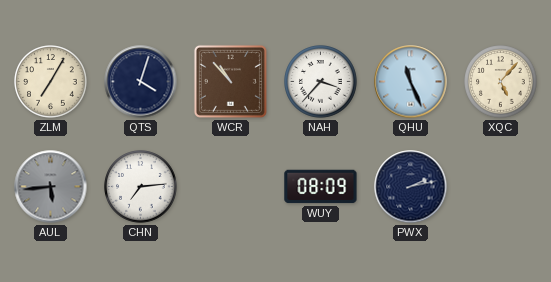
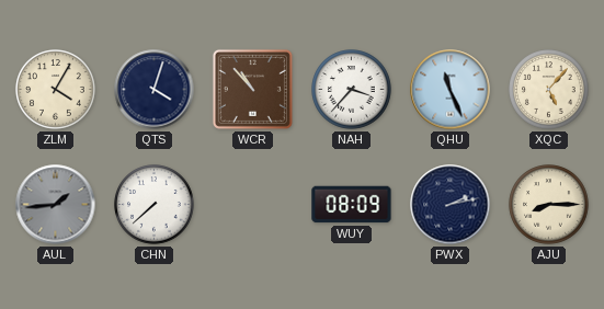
ZLM: 7:05 -> 4:05 (56, 90)
AUL: 5:44 -> 1:44 (56, 205)
CHN: 7:14 -> 7:38 (155, 205)
AJU: none -> 8:15 (549, 205)
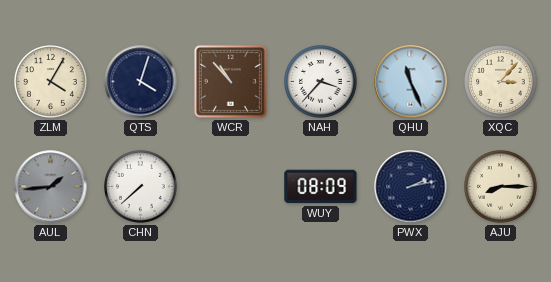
XQC: 5:07 -> 3:07 (501, 82)
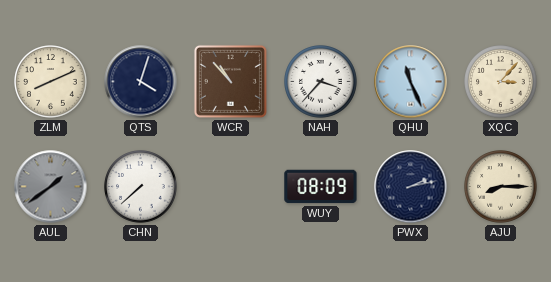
ZLM: 4:05 -> 8:11 (51, 82)
AUL: 1:44 -> 1:39 (51, 187)
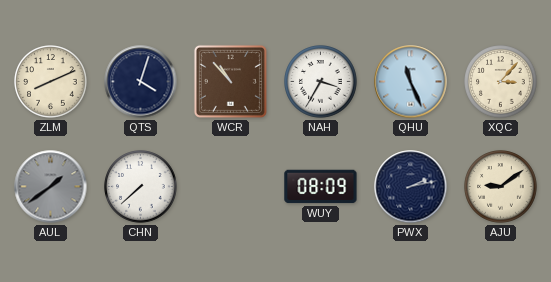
NAH: 3:37 -> 3:35 (321, 82)
AJU: 8:15 -> 9:09 (501, 187)
